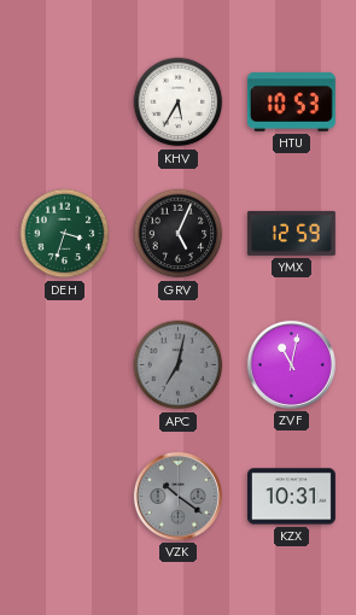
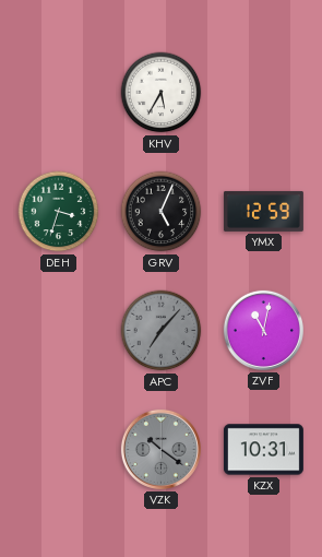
HTU: 10:53 -> none (291, 101)
APC: 7:02 -> 7:07 (162, 331)
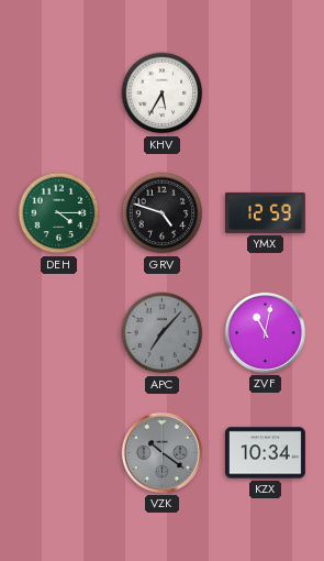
DEH: 3:33 -> 4:15 (59, 213)
GRV: 5:04 -> 4:48 (163, 213)
KZX: 10:31 -> 10:34 (265, 453)
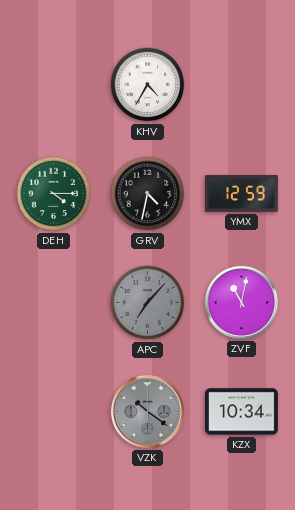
KHV: 5:35 -> 4:35 (148, 85)
GRV: 4:48 -> 4:32 (148, 194)
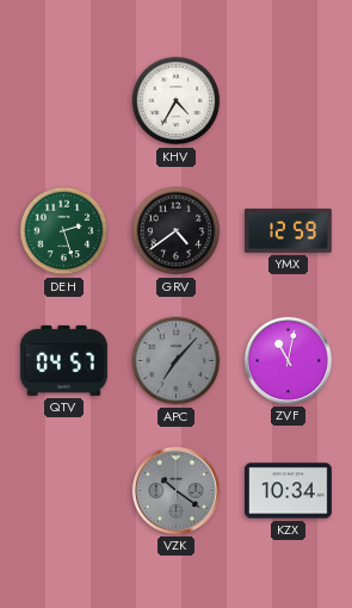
DEH: 4:15 -> 2:27 (64, 231)
GRV: 4:32 -> 4:39 (177, 231)
QTV: none -> 04:57 (63, 360)
